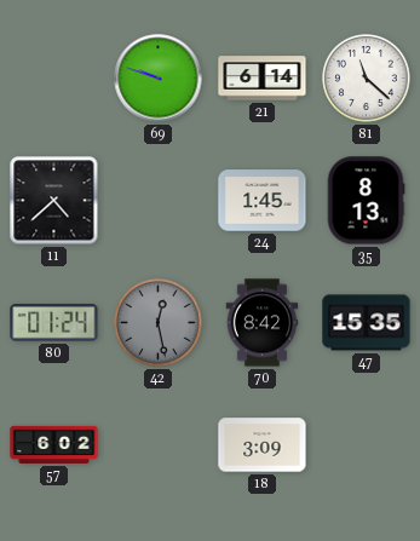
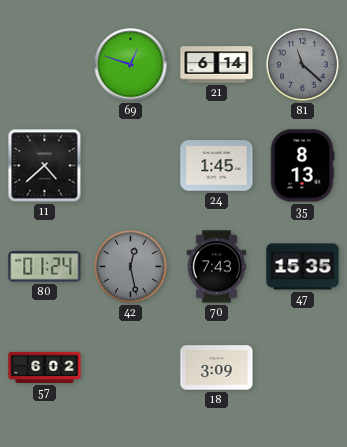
69: 9:48 -> 12:48 (131, 65)
81 dial: white -> grey (303, 65)
70: 8:42 -> 7:43 (217, 267)
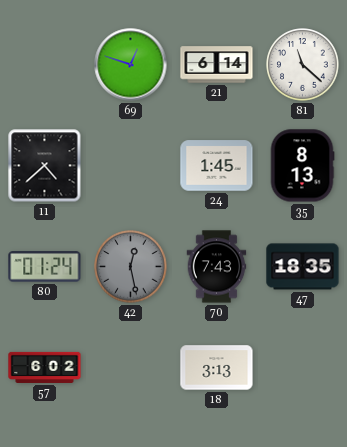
81 dial: grey -> white (303, 65)
47: 15:35 -> 18:35 (303, 267)
18: 3:09 -> 3:13 (217, 368)
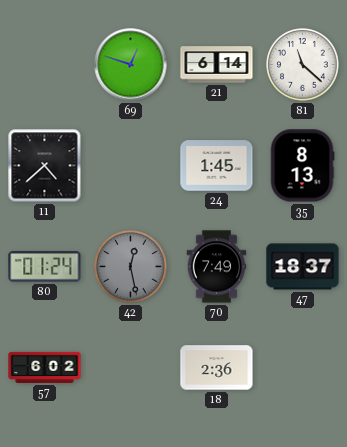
70: 7:43 -> 7:49 (217, 267)
47: 18:35 -> 18:37 (303, 267)
18: 3:13 -> 2:36 (217, 368)
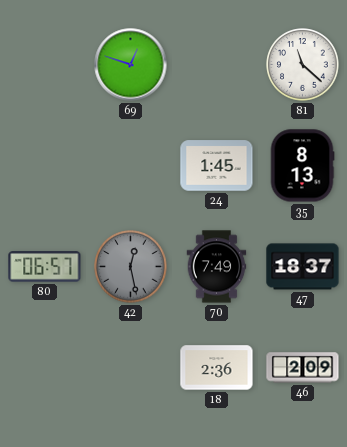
21: 6:14 -> none (217, 65)
11: 4:38 -> none (45, 166)
80: 01:24 -> 06:57 (45, 267)
57: 6:02 -> none (45, 367)
46: none -> 2:09 (303, 368)
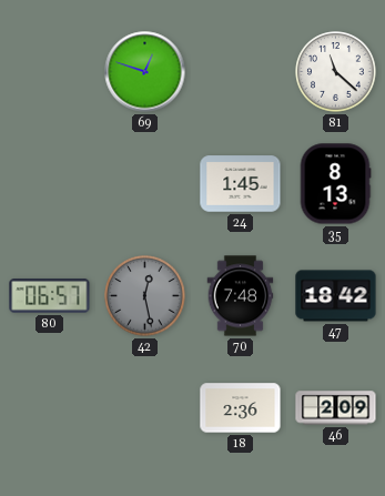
70: 7:49 -> 7:48 (241, 296)
47: 18:37 -> 18:42 (336, 296)
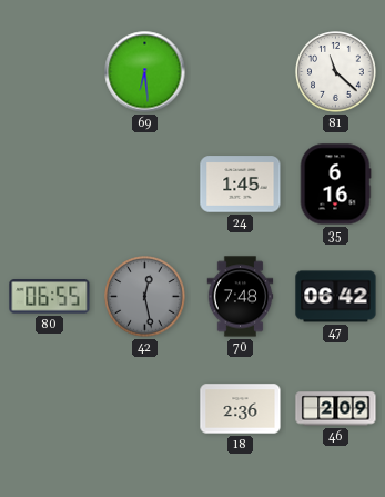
69: 12:48 -> 6:29 (145, 72)
35: 8:13 -> 6:16 (335, 185)
80: 06:57 -> 06:55 (50, 297)
47: 18:42 -> 06:42 (336, 297)
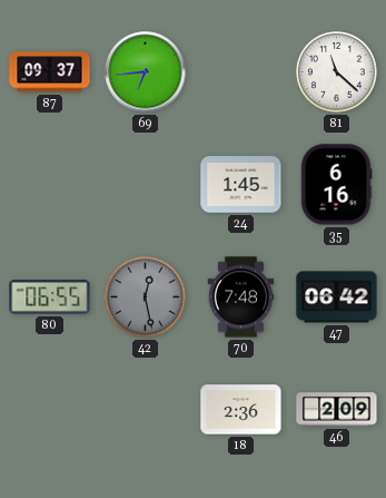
87: none -> 09:37 (50, 72)
69: 6:29 -> 6:44 (146, 72)
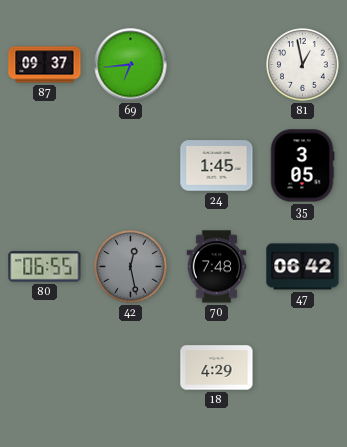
81: 11:22 -> 12:58 (303, 65)
35: 6:16 -> 3:05 (302, 166)
18: 2:36 -> 4:29 (217, 368)
46: 2:09 -> none (337, 410)
